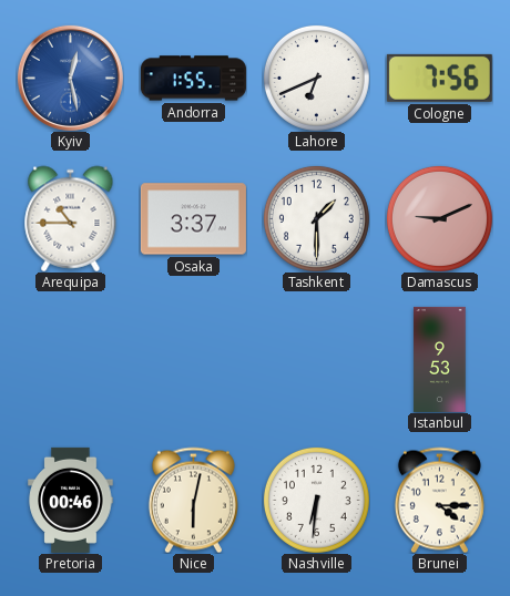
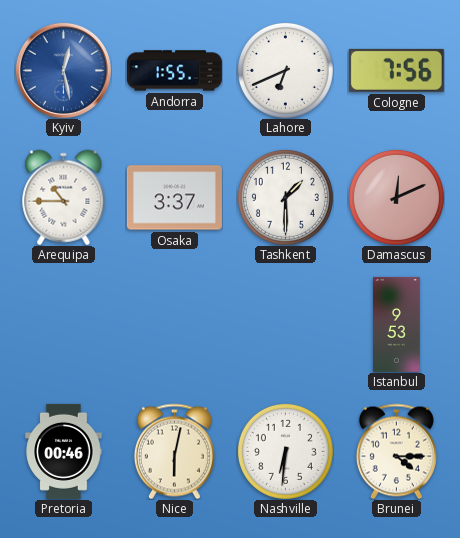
Damascus: 9:11 -> 12:11 (396, 197)
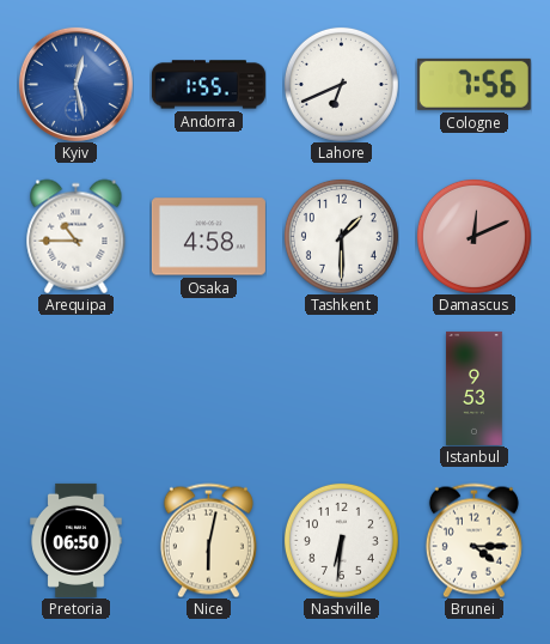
Osaka: 3:37 -> 4:58 (208, 237)
Pretoria: 00:46 -> 06:50 (77, 540)
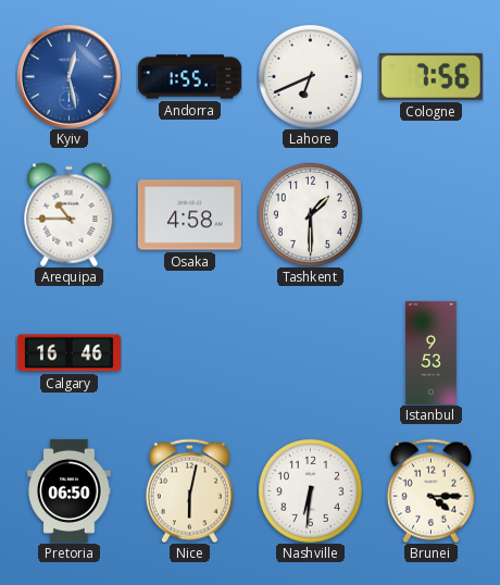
Damascus: 12:11 -> none (473, 236)
Calgary: none -> 16:46 (68, 353)
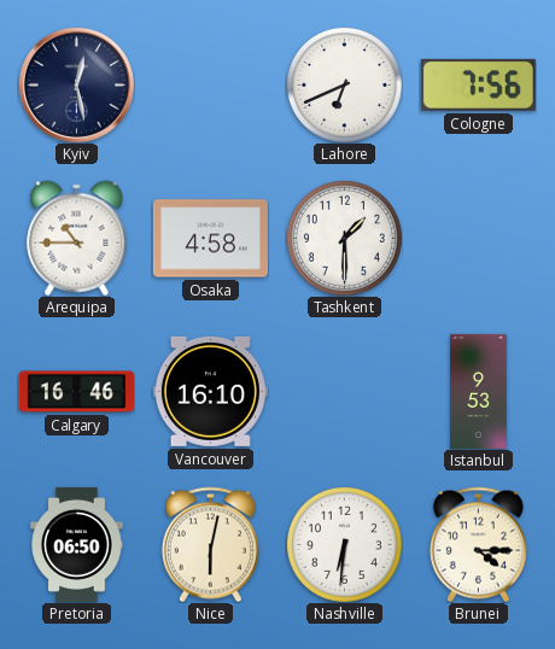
Kyiv dial: blue -> navy (76, 84)
Andorra: 1:55 -> none (189, 77)
Vancouver: none -> 16:10 (210, 391)
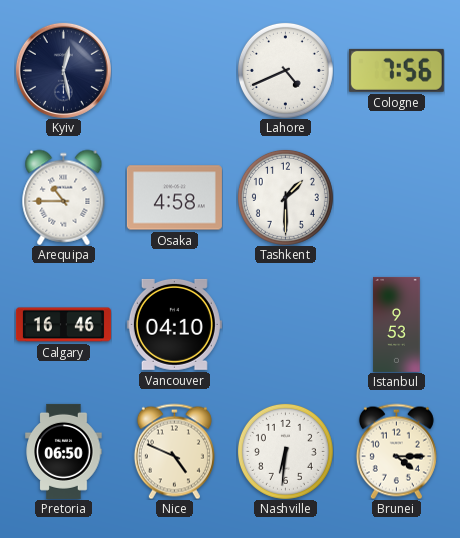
Lahore: 6:41 -> 4:41 (285, 70)
Vancouver: 16:10 -> 04:10 (174, 324)
Nice: 6:02 -> 4:49 (174, 451)
